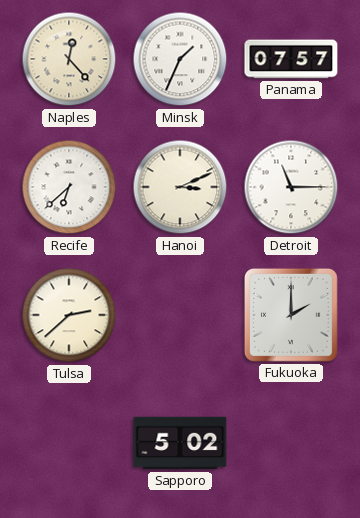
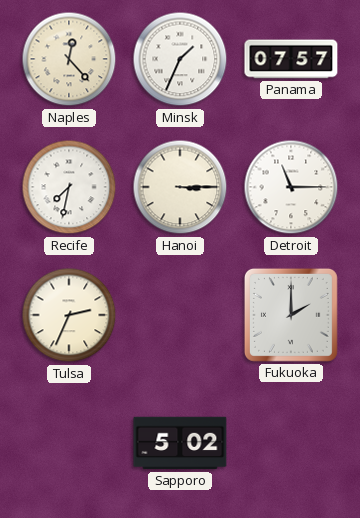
Recife: 6:38 -> 7:32 (69, 187)
Hanoi: 3:11 -> 3:15 (180, 187)
Tulsa: 2:38 -> 2:34 (69, 315)
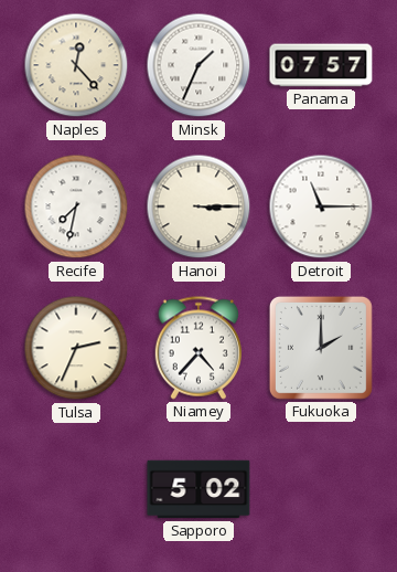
Niamey: none -> 4:37 (198, 348)
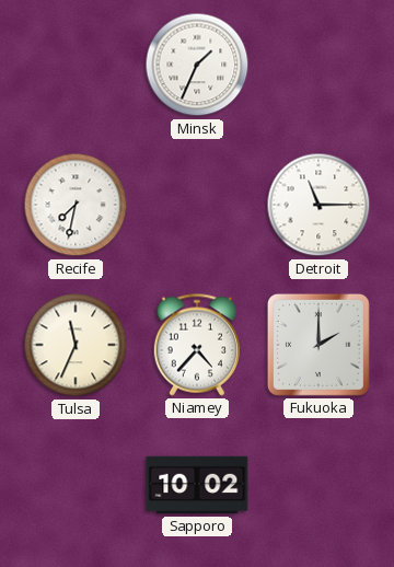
Naples: 12:23 -> none (76, 65)
Panama: 07:57 -> none (321, 65)
Hanoi: 3:15 -> none (198, 206)
Tulsa: 2:34 -> 11:34 (76, 345)
Sapporo: 5:02 -> 10:02 (197, 485)
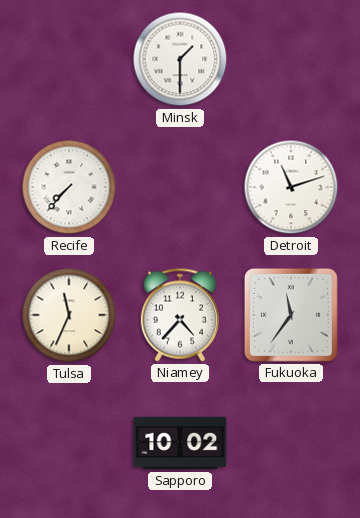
Minsk: 1:34 -> 1:30 (180, 59)
Recife: 7:32 -> 7:37 (69, 187)
Detroit: 11:15 -> 11:12 (291, 187)
Fukuoka: 2:00 -> 11:36 (291, 315)
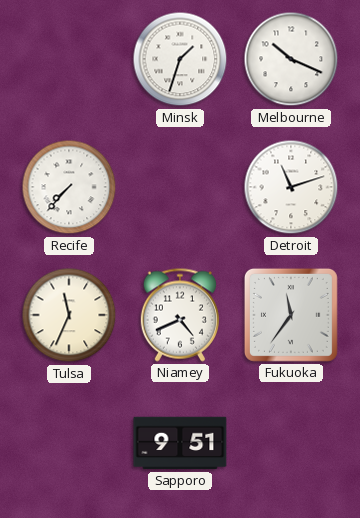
Minsk: 1:30 -> 1:33 (180, 59)
Melbourne: none -> 10:19 (291, 59)
Niamey: 4:37 -> 4:41 (180, 315)
Sapporo: 10:02 -> 9:51 (180, 443)
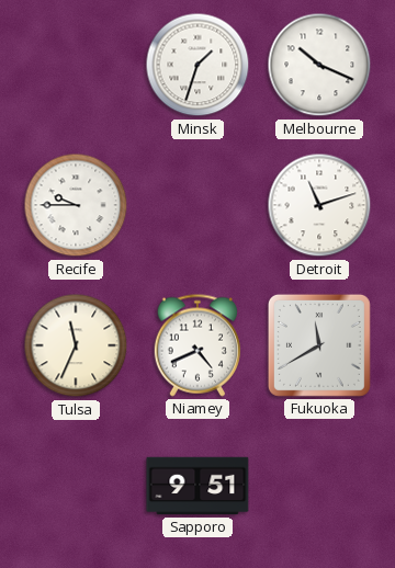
Recife: 7:37 -> 9:45 (76, 205)
Fukuoka: 11:36 -> 11:40 (319, 345)
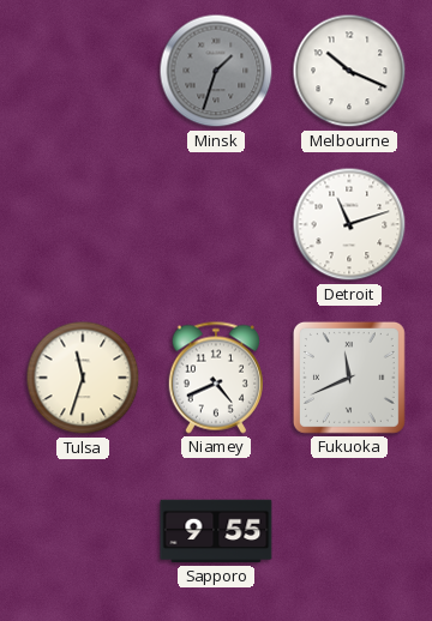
Minsk dial: white -> grey (216, 71)
Recife: 9:45 -> none (76, 205)
Tulsa: 11:34 -> 11:33 (83, 378)
Fukuoka: 11:40 -> 11:41 (349, 378)
Sapporo: 9:51 -> 9:55 (216, 531)
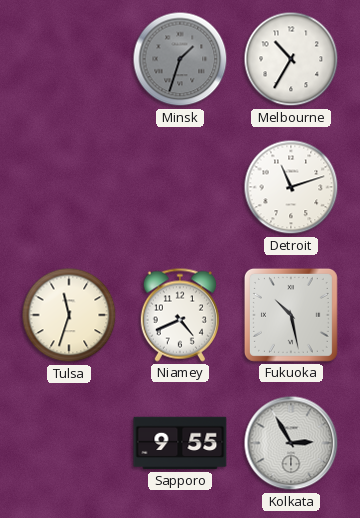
Melbourne: 10:19 -> 10:35 (291, 59)
Fukuoka: 11:41 -> 10:28 (291, 315)
Kolkata: none -> 2:55 (291, 443)
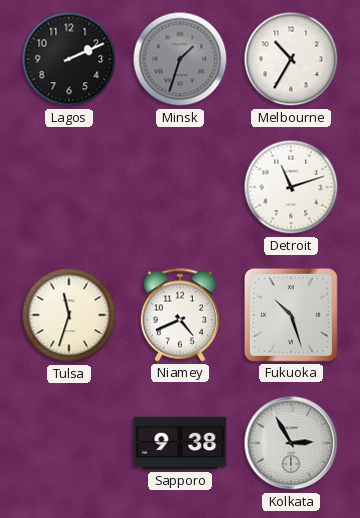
Lagos: none -> 2:11 (69, 59)
Fukuoka: 10:28 -> 10:27 (291, 315)
Sapporo: 9:55 -> 9:38 (180, 443)
